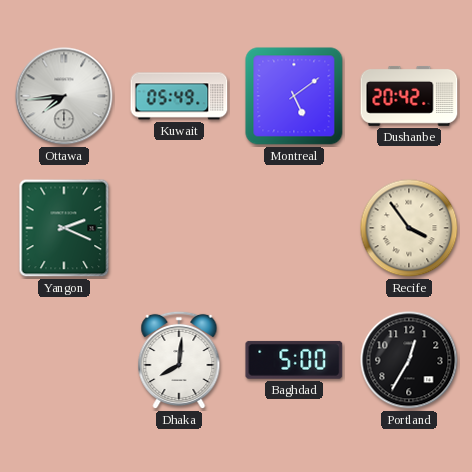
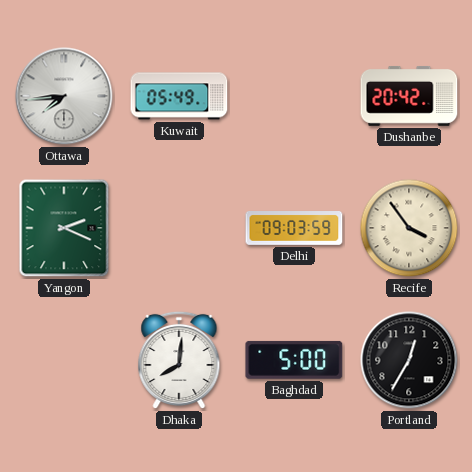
Montreal: 5:09 -> none (294, 96)
Delhi: none -> 09:03 (294, 229)
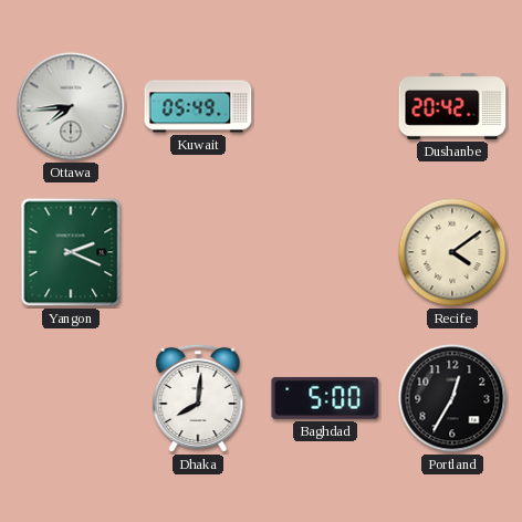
Delhi: 09:03 -> none (294, 229)
Recife: 3:54 -> 4:09 (452, 252)
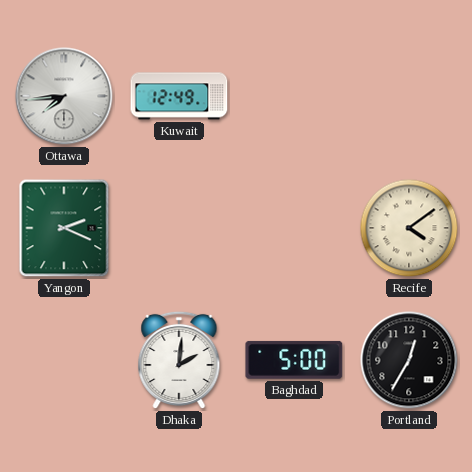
Kuwait: 05:49 -> 12:49 (179, 96)
Dushanbe: 20:42 -> none (452, 107)
Dhaka: 8:01 -> 2:01 (179, 360)
